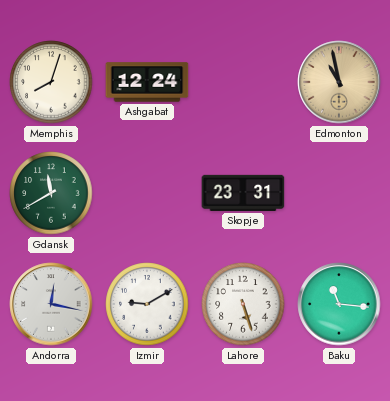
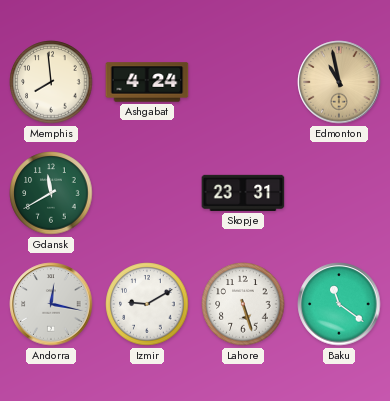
Memphis: 8:03 -> 7:59 (51, 82)
Ashgabat: 12:24 -> 4:24 (147, 82)
Baku: 11:16 -> 11:21 (339, 304)
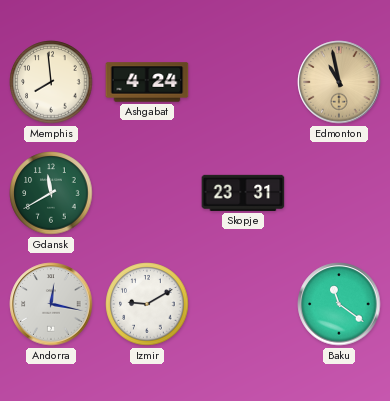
Lahore: 5:27 -> none (243, 304)
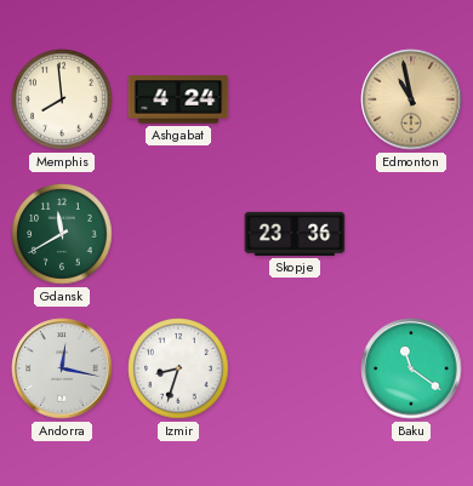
Skopje: 23:31 -> 23:36 (295, 234)
Izmir: 9:10 -> 8:33 (178, 368)
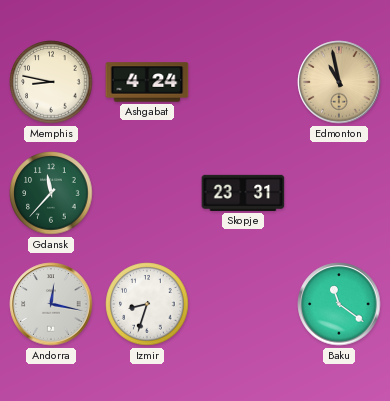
Memphis: 7:59 -> 8:47 (51, 82)
Gdansk: 11:40 -> 11:37 (51, 193)
Skopje: 23:36 -> 23:31 (243, 193)
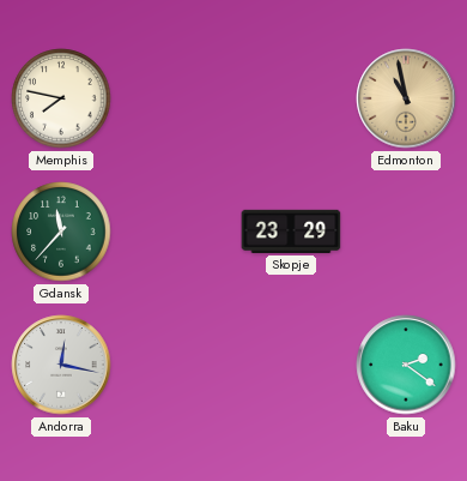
Memphis: 8:47 -> 7:47 (61, 98)
Ashgabat: 4:24 -> none (147, 82)
Skopje: 23:31 -> 23:29 (291, 232)
Izmir: 8:33 -> none (147, 304)
Baku: 11:21 -> 2:21 (406, 365)
